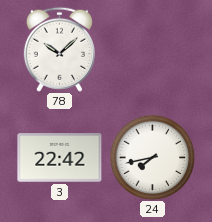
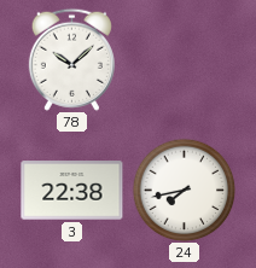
3: 22:42 -> 22:38 (72, 191)
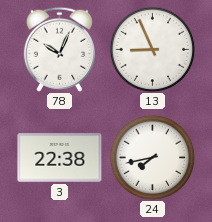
78: 10:08 -> 10:04 (59, 49)
13: none -> 8:56 (152, 49)
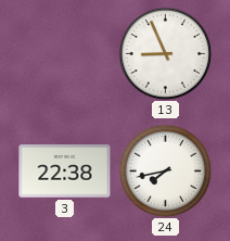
78: 10:04 -> none (59, 49)
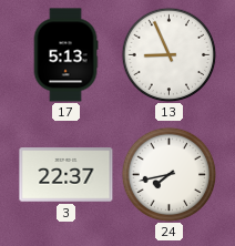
17: none -> 5:13 (65, 55)
3: 22:38 -> 22:37 (67, 175)
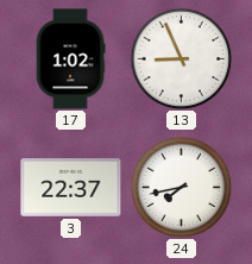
17: 5:13 -> 1:02 (70, 59)
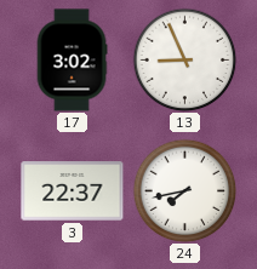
17: 1:02 -> 3:02 (72, 61)
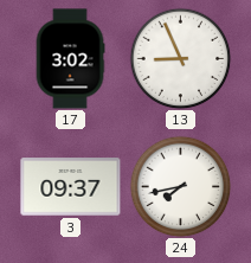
3: 22:37 -> 09:37 (71, 187)
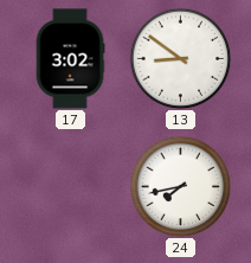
13: 8:56 -> 8:51 (180, 58)
3: 09:37 -> none (71, 187)
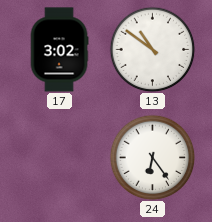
13: 8:51 -> 10:51 (152, 49)
24: 7:43 -> 6:24 (152, 157)
